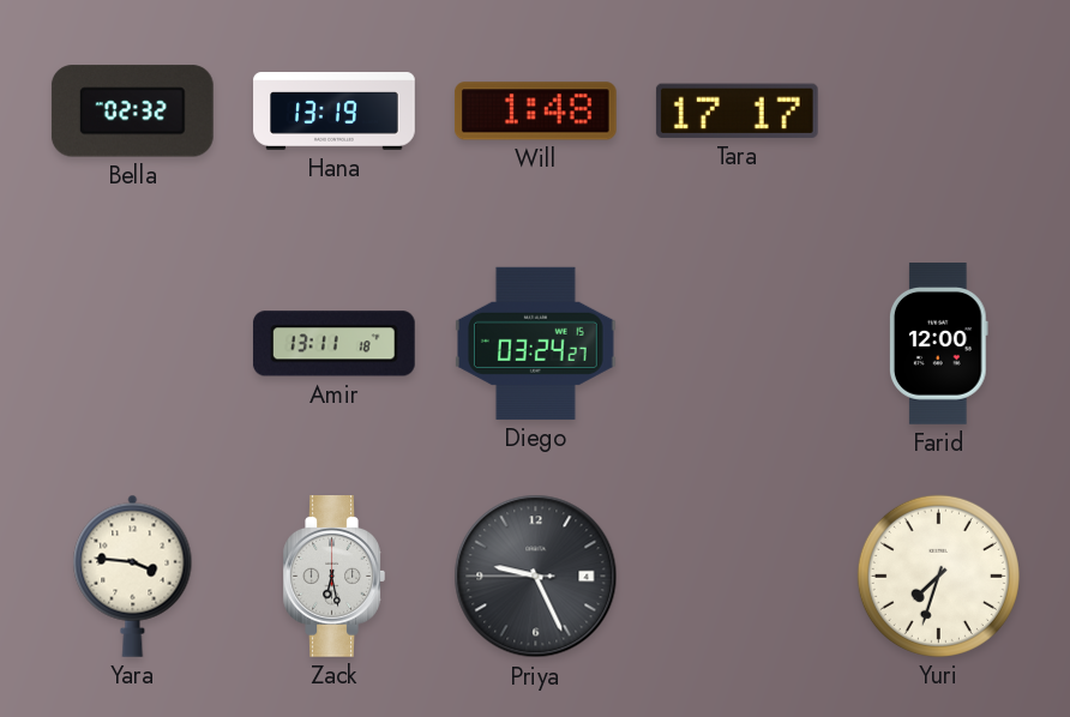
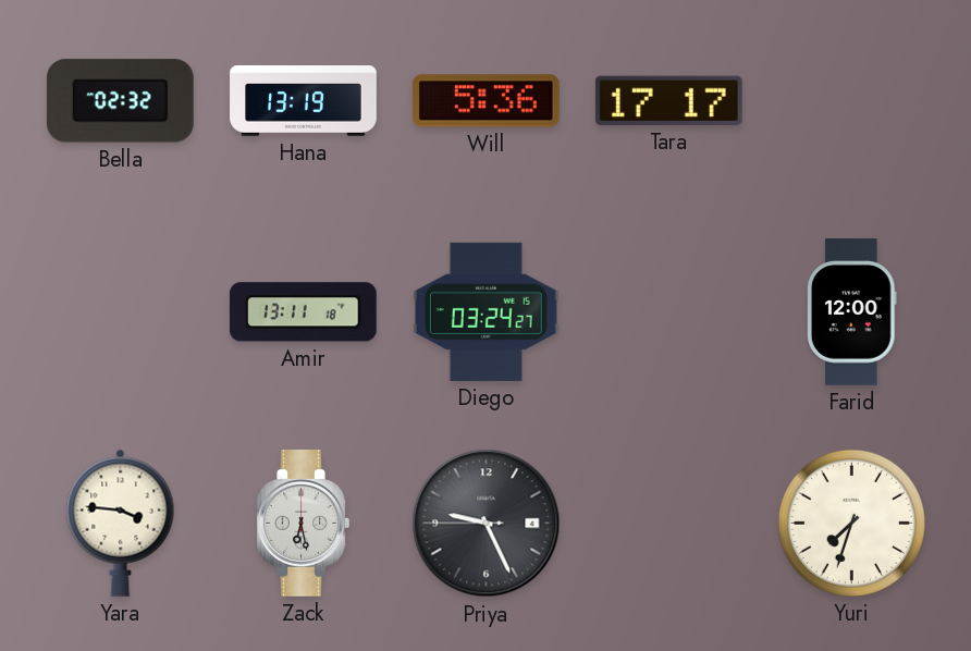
Will: 1:48 -> 5:36 (485, 101)
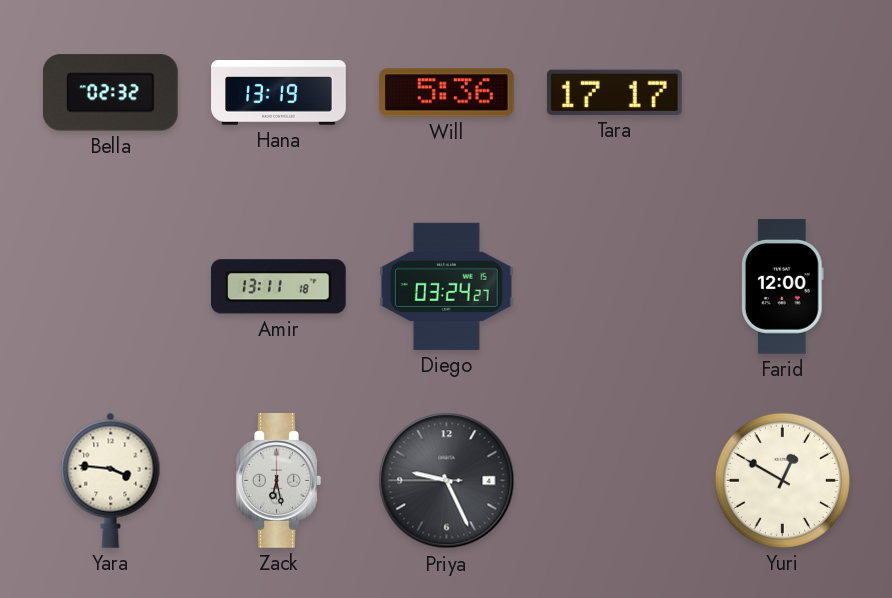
Yuri: 7:33 -> 12:50 (782, 480)
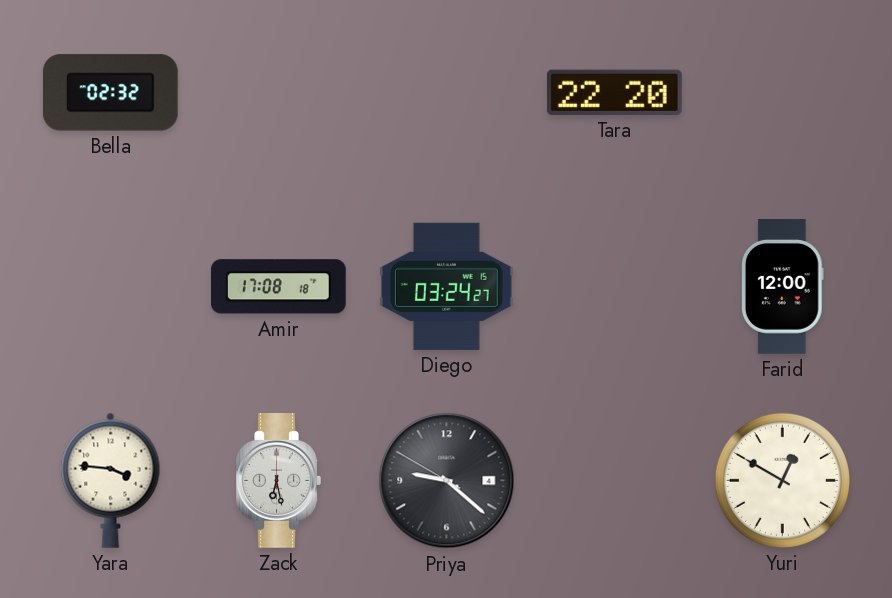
Hana: 13:19 -> none (279, 93)
Will: 5:36 -> none (446, 93)
Tara: 17:17 -> 22:20 (614, 92)
Amir: 13:11 -> 17:08 (278, 287)
Priya: 9:25 -> 9:21 (447, 481)
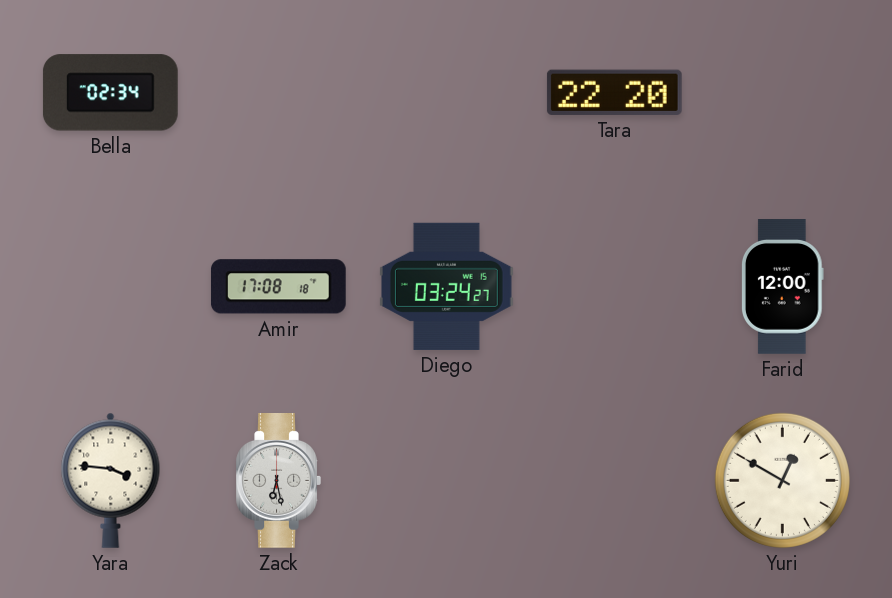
Bella: 02:32 -> 02:34 (110, 93)
Priya: 9:21 -> none (447, 481)
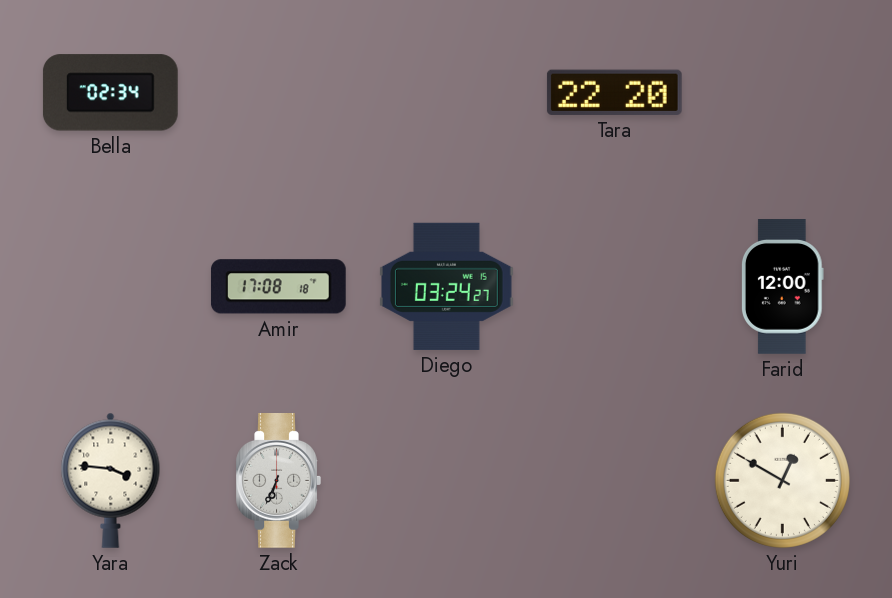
Zack: 6:28 -> 6:34 (278, 481)
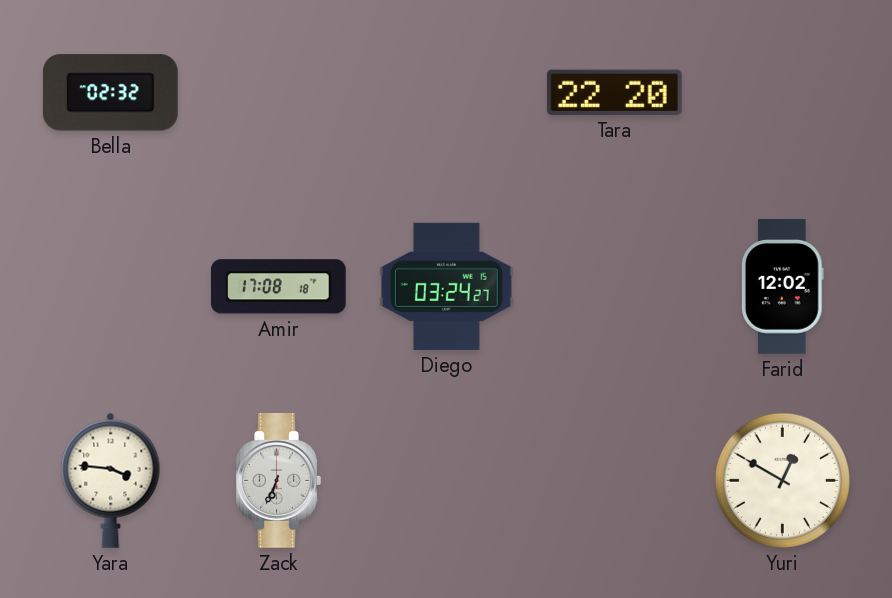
Bella: 02:34 -> 02:32 (110, 93)
Farid: 12:00 -> 12:02 (782, 287)
